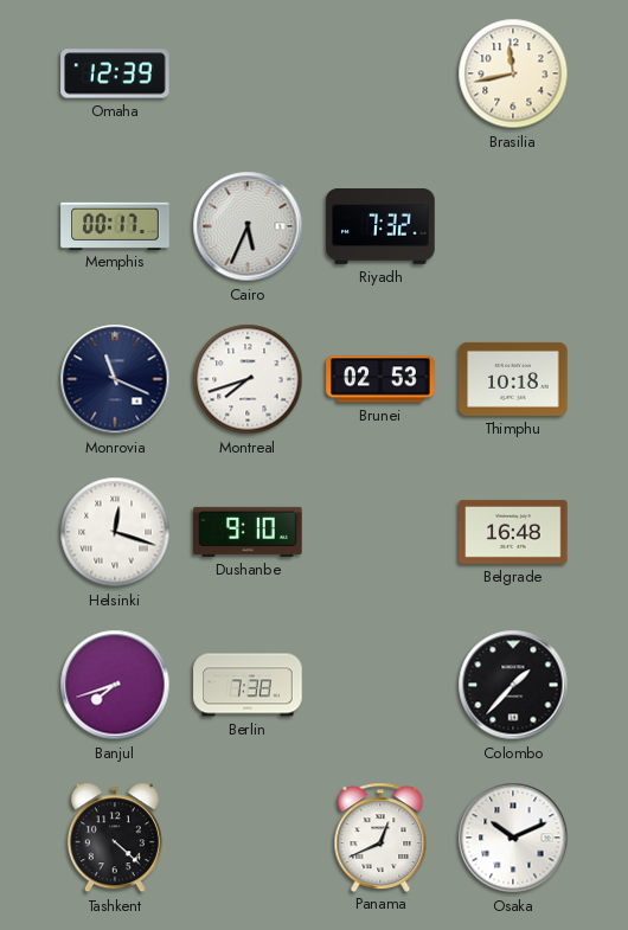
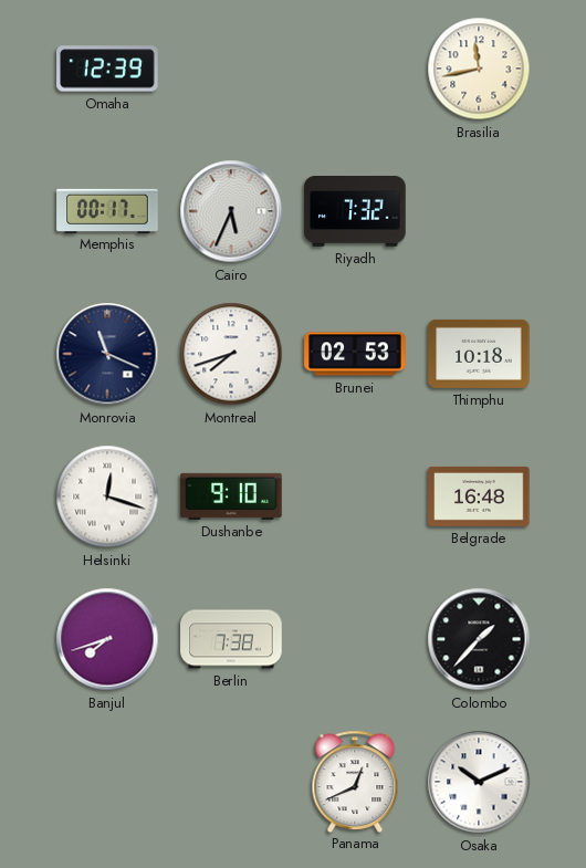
Tashkent: 4:22 -> none (115, 838)
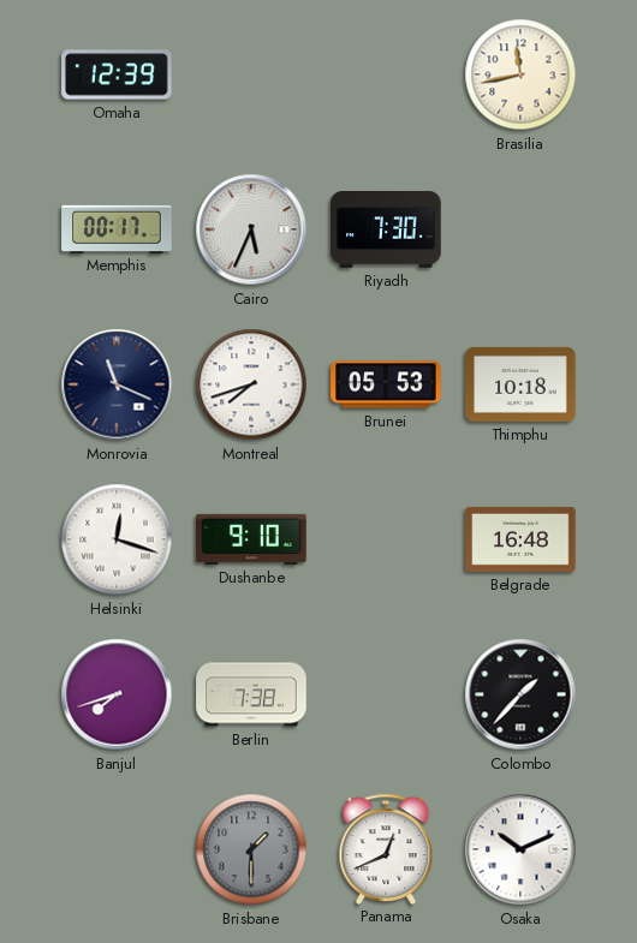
Riyadh: 7:32 -> 7:30 (386, 231)
Brunei: 02:53 -> 05:53 (386, 384)
Brisbane: none -> 1:30 (251, 849)
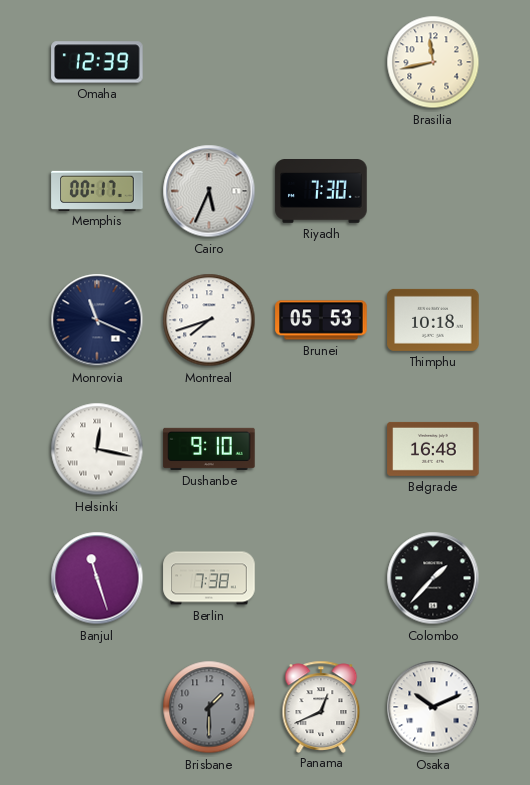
Helsinki: 12:18 -> 12:17 (97, 449)
Banjul: 7:42 -> 11:27 (97, 578)
